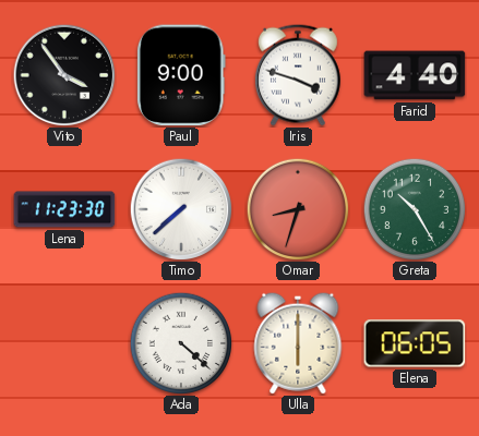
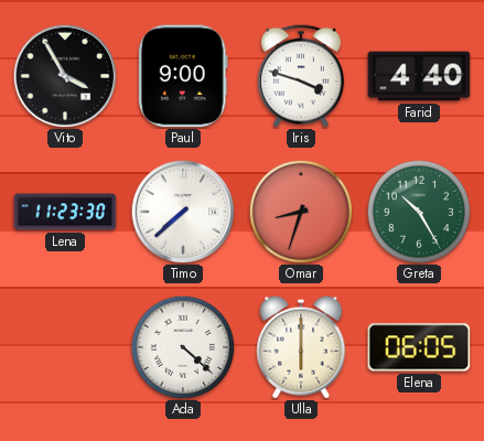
Vito: 3:54 -> 3:55 (65, 76)
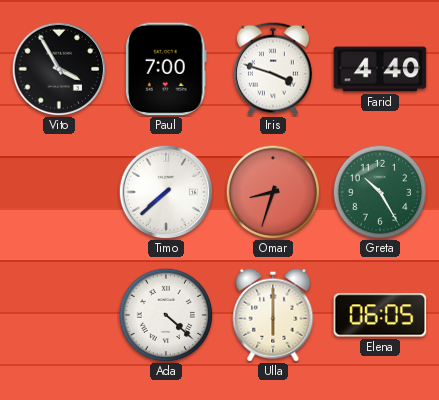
Paul: 9:00 -> 7:00 (166, 69)
Lena: 11:23 -> none (65, 212)
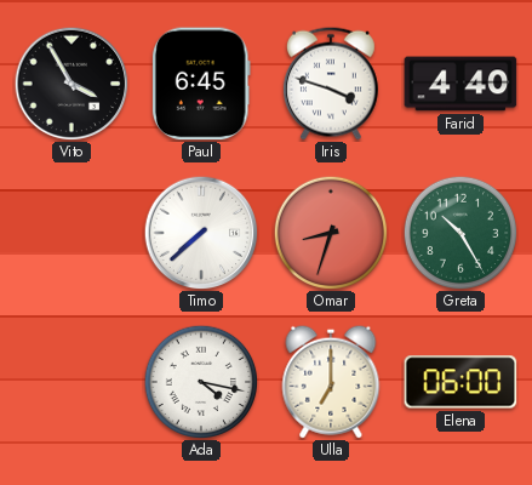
Paul: 7:00 -> 6:45 (201, 84)
Ada: 4:22 -> 4:17 (201, 382)
Ulla: 6:00 -> 7:00 (331, 382)
Elena: 06:05 -> 06:00 (461, 382)
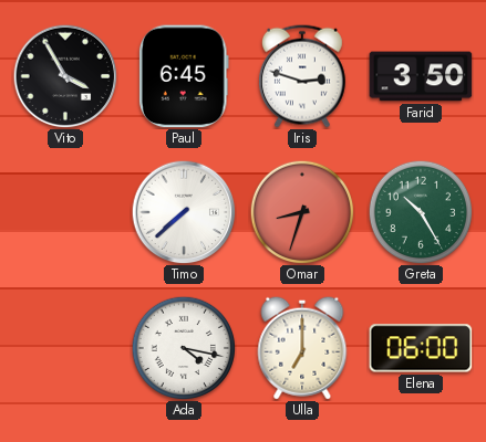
Iris: 3:48 -> 2:48 (302, 76)
Farid: 4:40 -> 3:50 (421, 76)
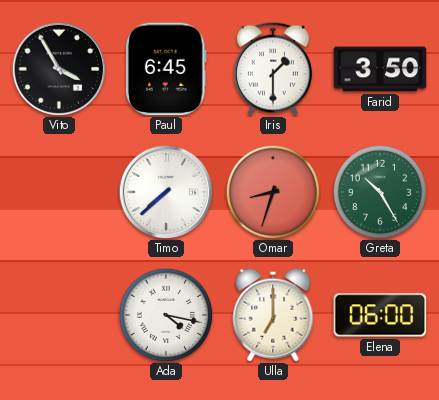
Iris: 2:48 -> 1:30 (273, 69)
